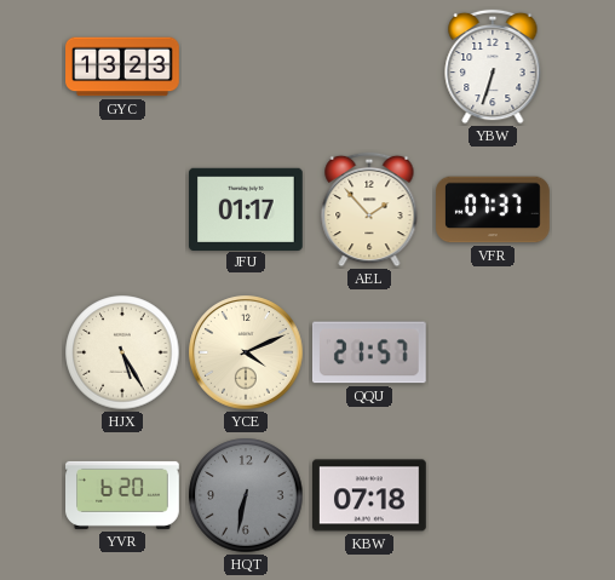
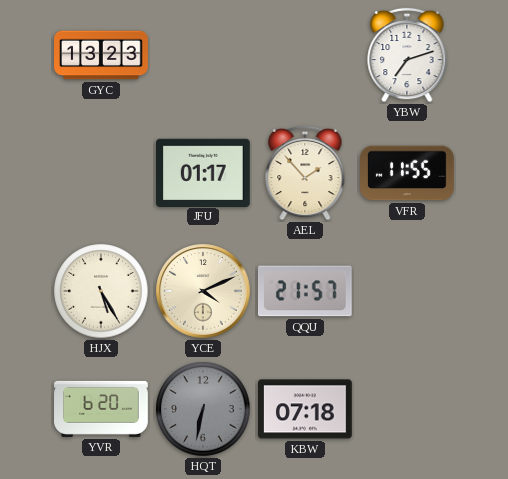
YBW: 6:33 -> 7:12 (407, 55)
VFR: 07:37 -> 11:55 (407, 173)
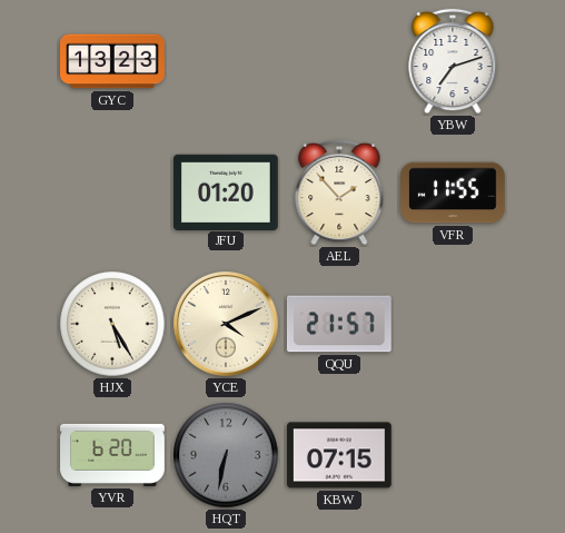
JFU: 01:17 -> 01:20 (227, 191)
KBW: 07:18 -> 07:15 (340, 455)
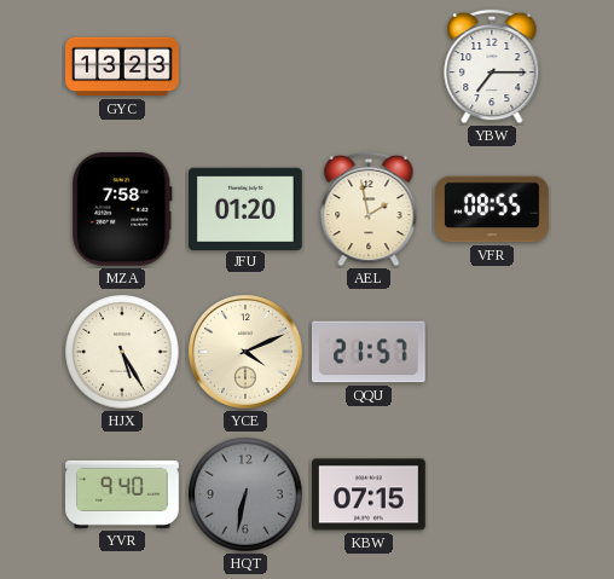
YBW: 7:12 -> 7:15 (492, 66)
MZA: none -> 7:58 (122, 209)
AEL: 1:53 -> 1:58 (369, 209)
VFR: 11:55 -> 08:55 (492, 209)
YVR: 6:20 -> 9:40 (122, 494)
